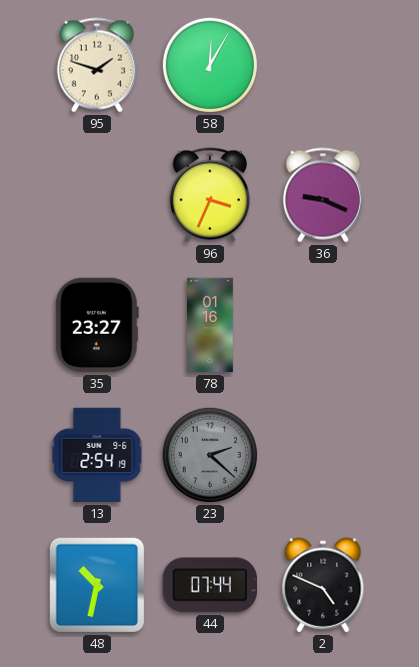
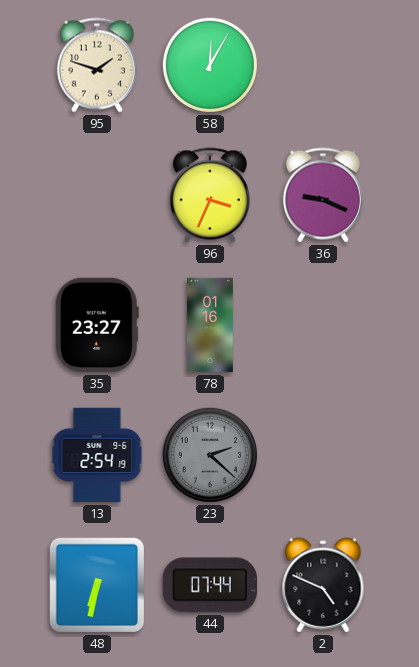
48: 10:32 -> 6:32 (97, 585)
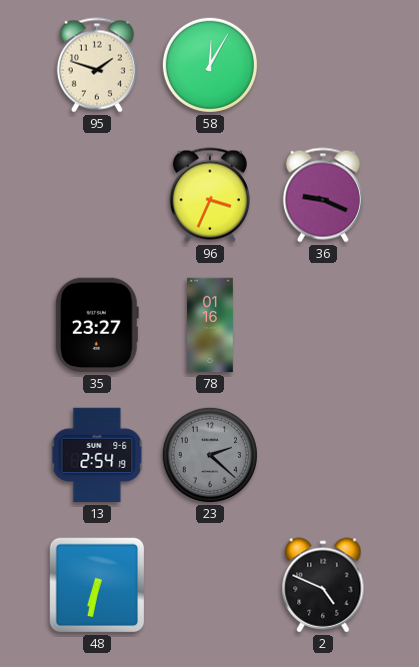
44: 07:44 -> none (209, 585)
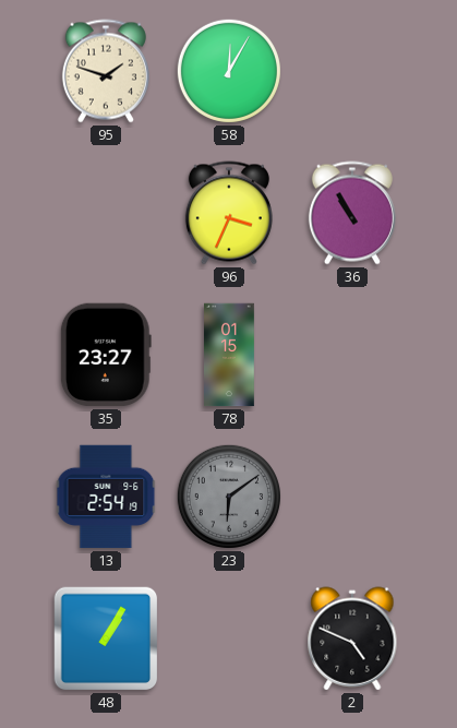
36: 9:19 -> 10:55 (352, 213)
78: 01:16 -> 01:15 (230, 355)
23: 2:22 -> 6:09 (229, 497)
48: 6:32 -> 1:05 (106, 639)
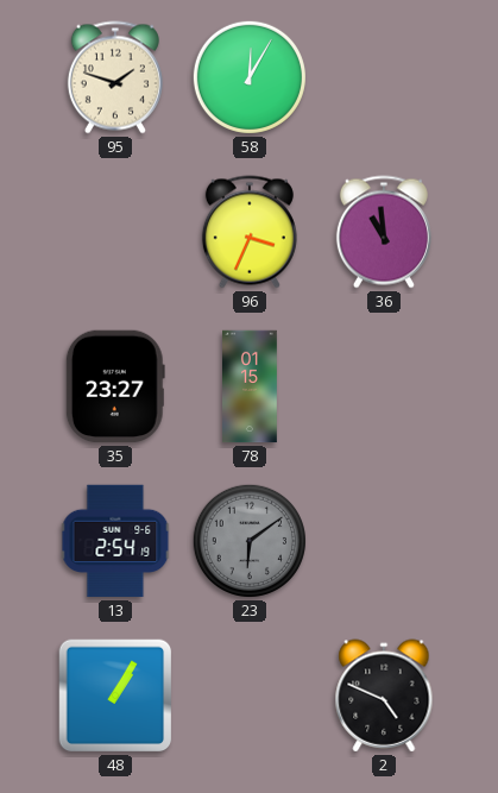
36: 10:55 -> 10:59 (384, 232)
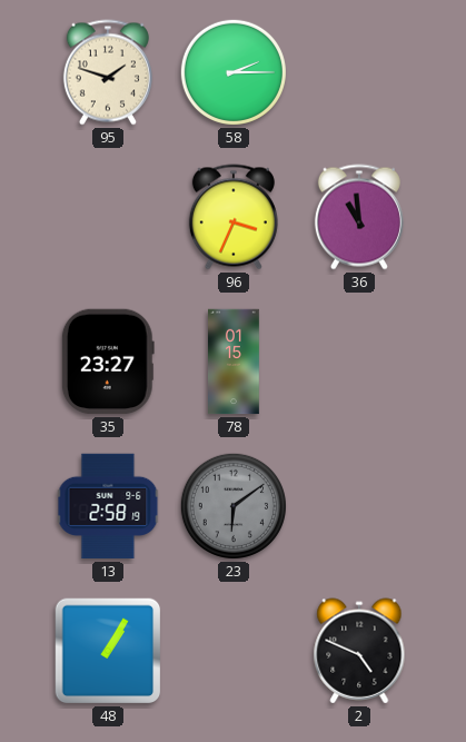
58: 12:05 -> 2:15 (234, 72)
13: 2:54 -> 2:58 (108, 506)
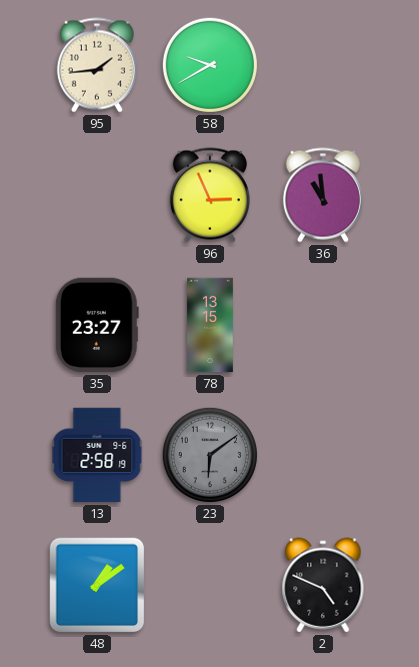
95: 1:48 -> 1:44 (97, 65)
58: 2:15 -> 9:40 (210, 65)
96: 3:34 -> 2:56 (210, 195)
78: 01:15 -> 13:15 (211, 325)
48: 1:05 -> 1:09 (97, 585)
